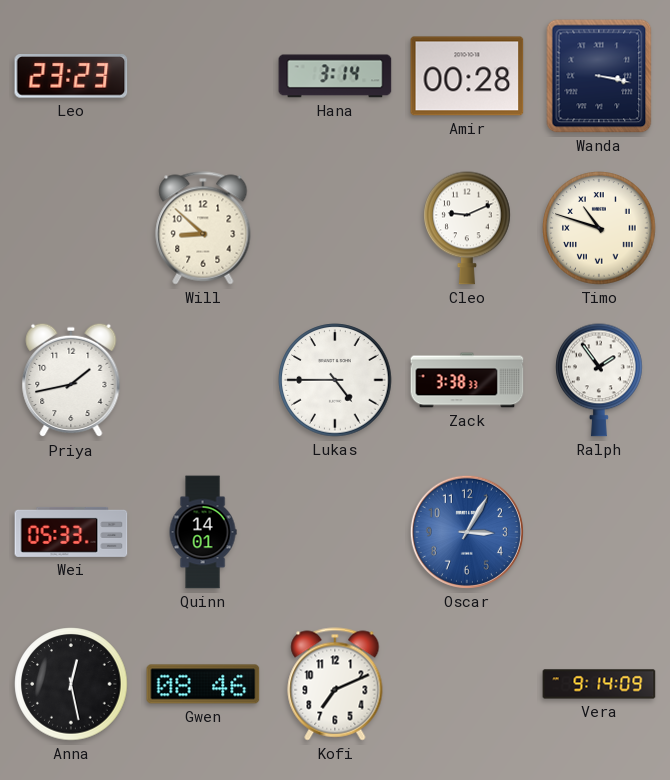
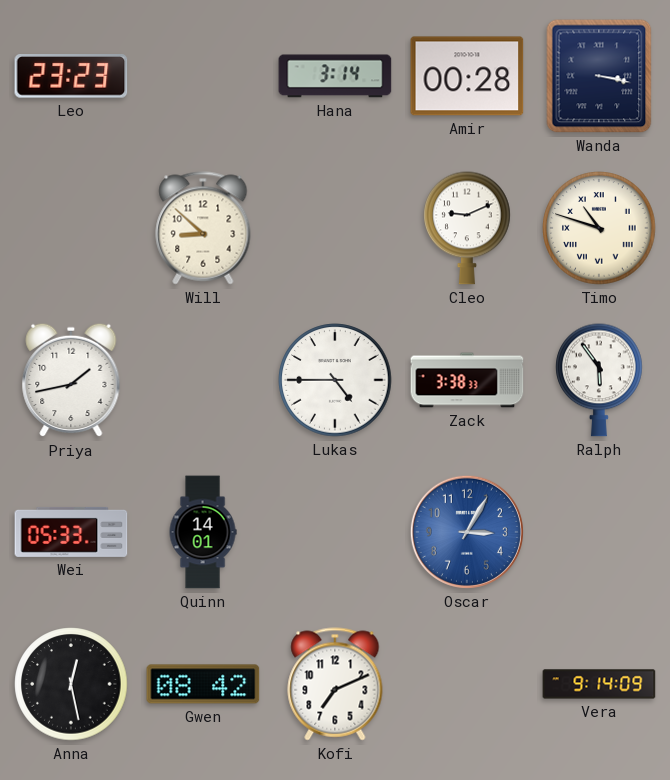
Ralph: 1:54 -> 5:54 (599, 380)
Gwen: 08:46 -> 08:42 (203, 684)
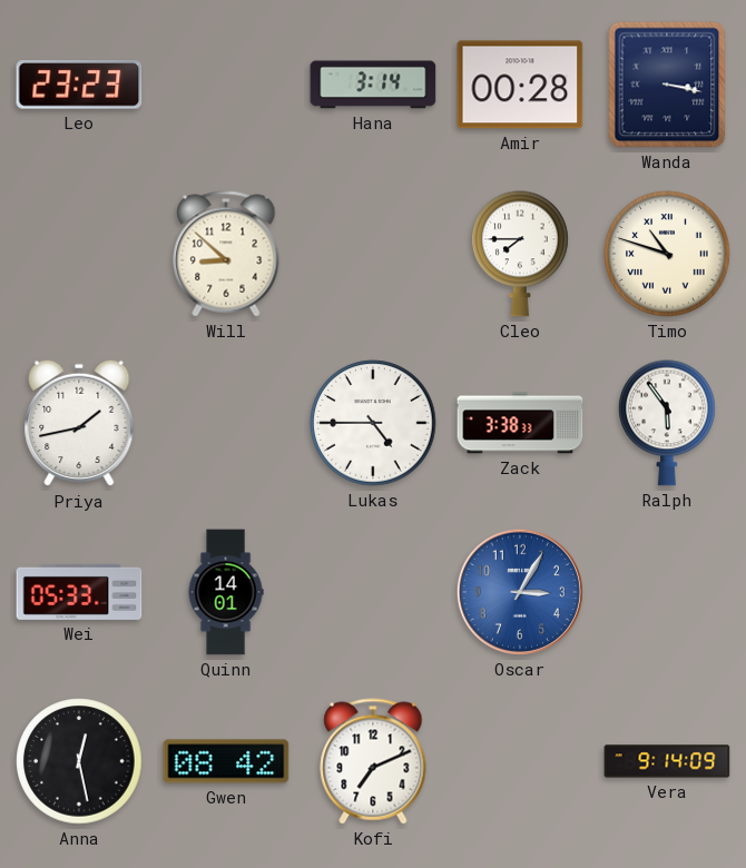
Cleo: 9:11 -> 7:45 (520, 254)
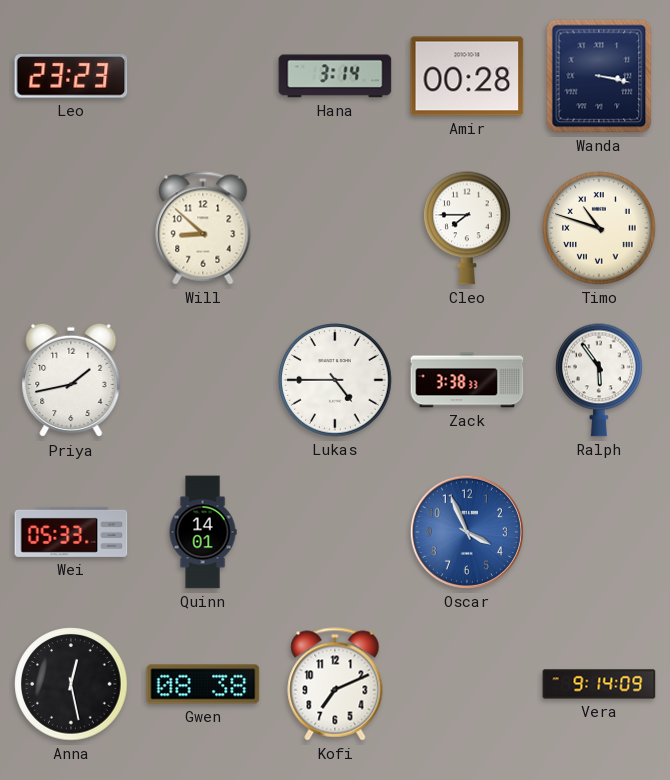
Oscar: 3:05 -> 3:56 (467, 532)
Gwen: 08:42 -> 08:38 (203, 684)
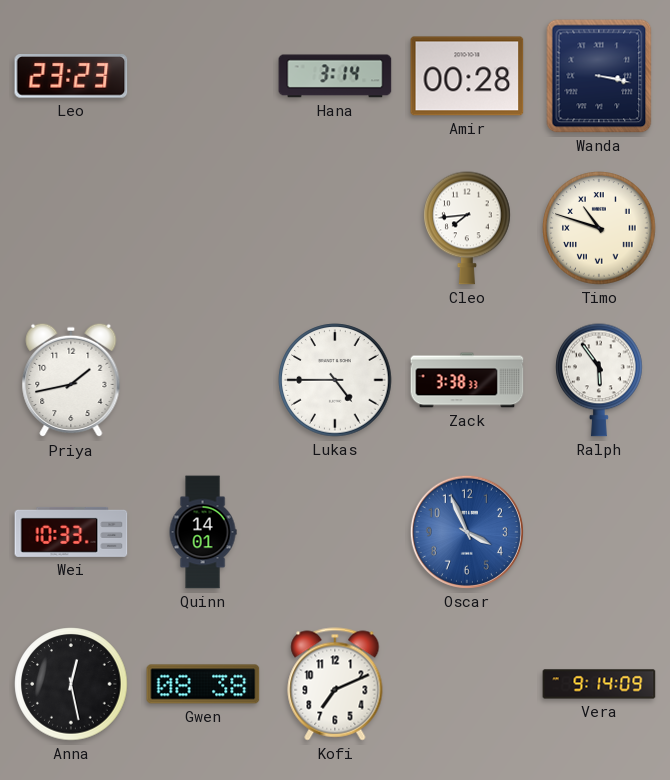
Will: 8:52 -> none (203, 228)
Cleo: 7:45 -> 7:44 (467, 228)
Wei: 05:33 -> 10:33 (71, 532)
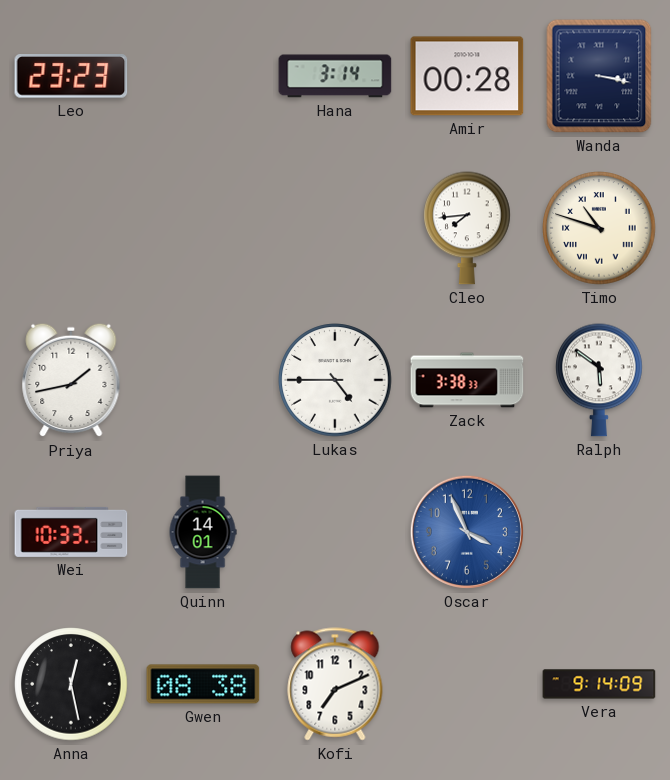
Ralph: 5:54 -> 5:51 (599, 380)
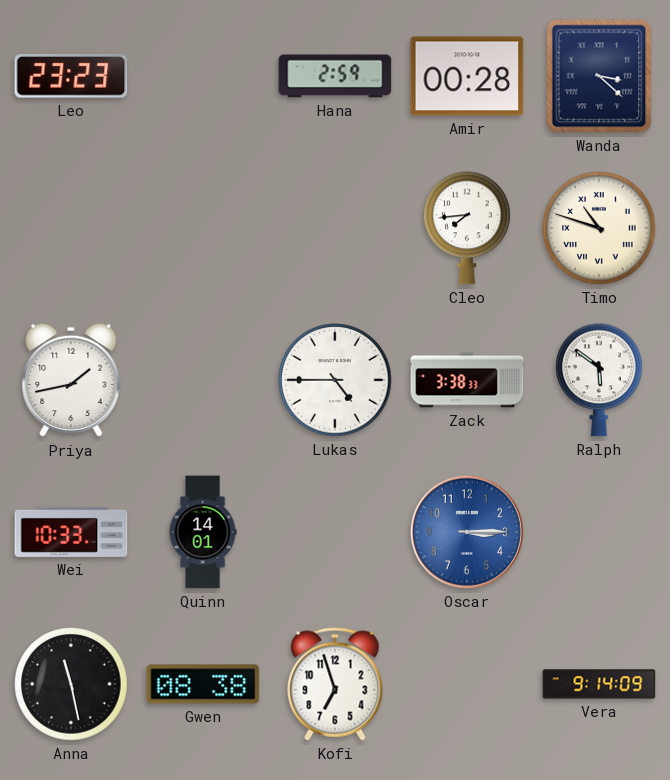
Hana: 3:14 -> 2:59 (335, 76)
Wanda: 3:17 -> 3:22 (599, 76)
Oscar: 3:56 -> 3:15 (467, 532)
Anna: 12:28 -> 11:28 (71, 684)
Kofi: 7:11 -> 6:57 (335, 684)
